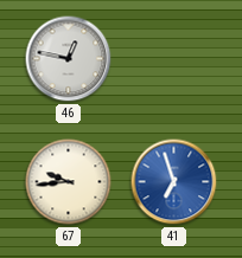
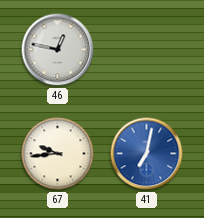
41: 6:57 -> 7:02 (147, 154)
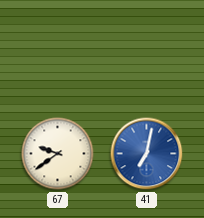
46: 12:47 -> none (58, 50)
67: 9:44 -> 9:39 (58, 154)
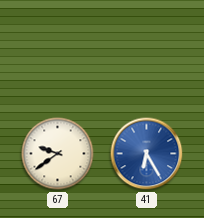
41: 7:02 -> 6:25 (147, 154)
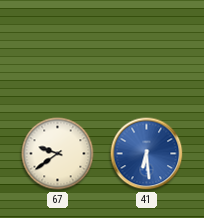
41: 6:25 -> 6:29 (147, 154)
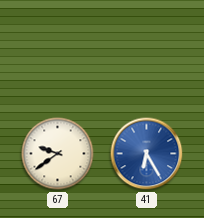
41: 6:29 -> 6:25 (147, 154)
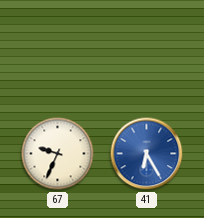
67: 9:39 -> 9:34 (58, 154)
